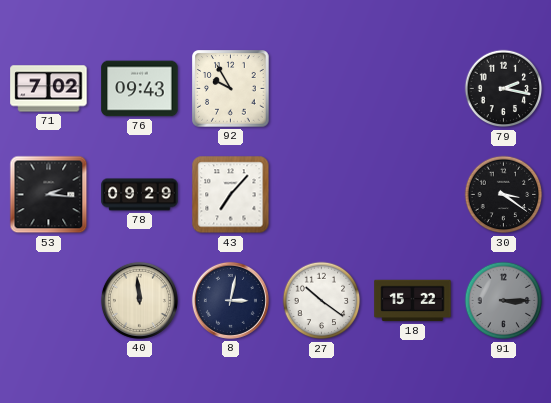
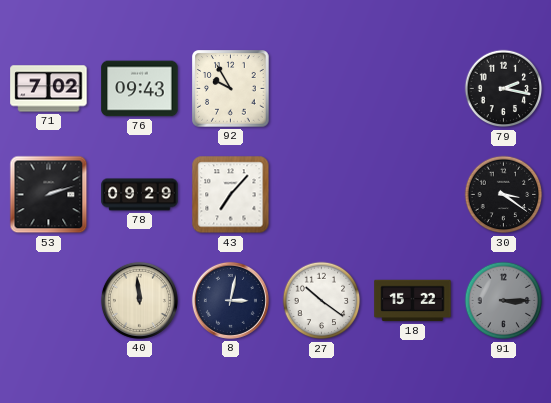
53: 2:16 -> 2:12 (49, 195)
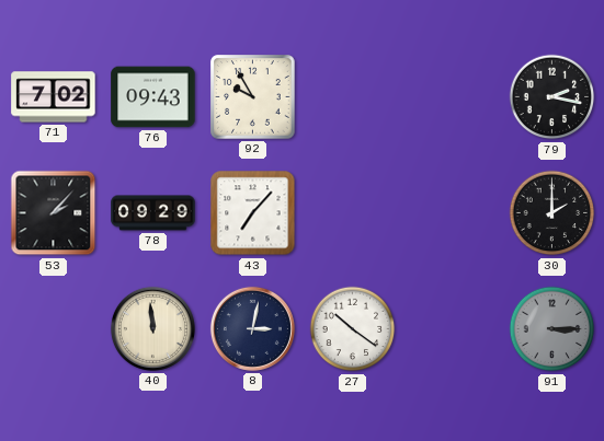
53: 2:12 -> 2:07 (54, 213)
30: 3:21 -> 2:00 (552, 213)
18: 15:22 -> none (413, 301)
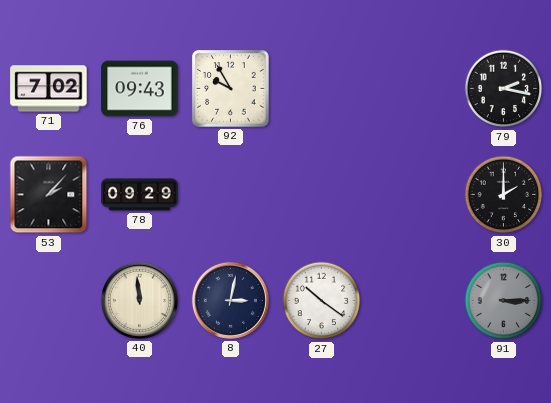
43: 7:07 -> none (253, 213)
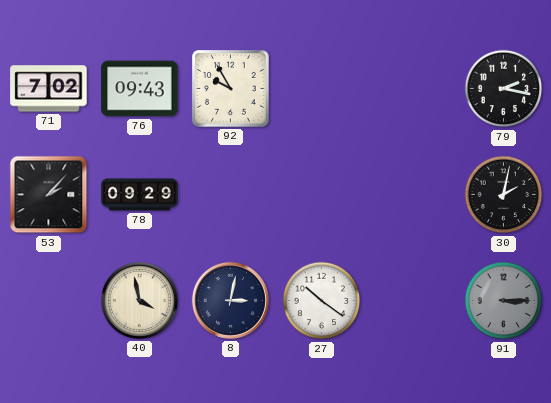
30: 2:00 -> 2:02 (504, 195)
40: 11:59 -> 3:58 (139, 300)
